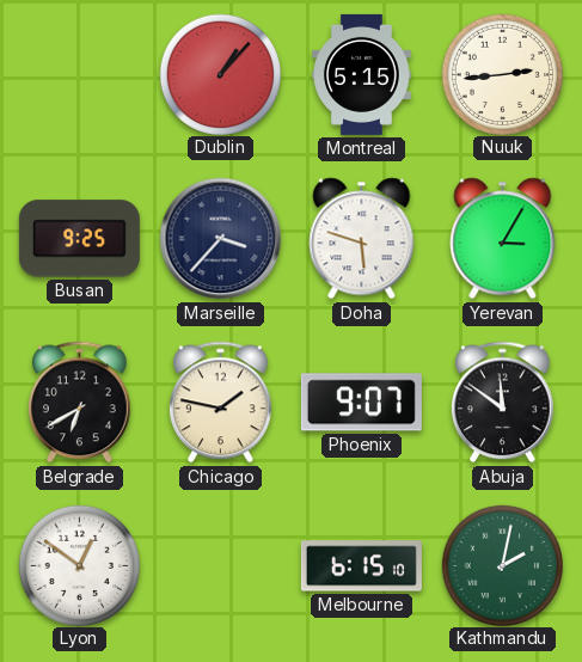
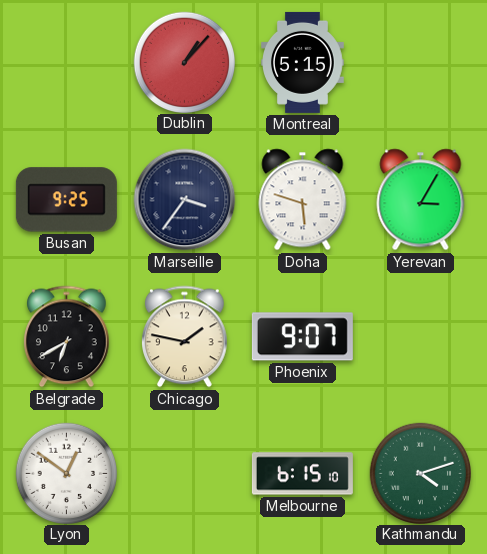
Nuuk: 2:44 -> none (502, 74)
Marseille: 3:37 -> 3:36 (185, 200)
Abuja: 11:51 -> none (503, 403)
Kathmandu: 2:02 -> 4:12 (420, 473)
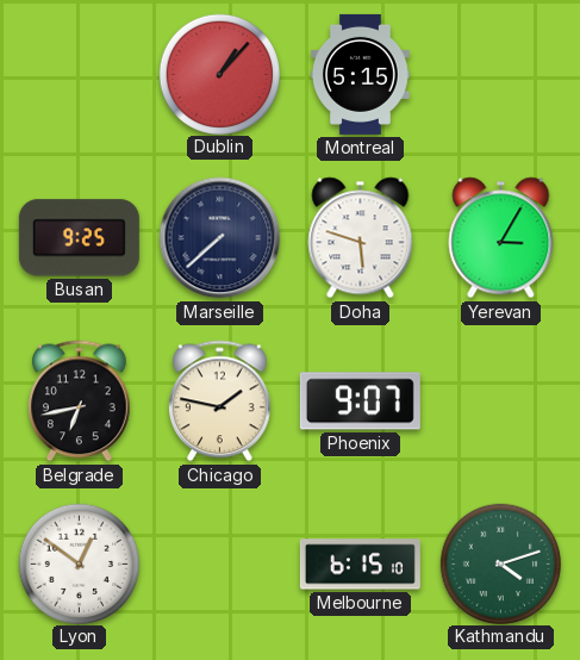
Marseille: 3:36 -> 7:38 (220, 238)
Belgrade: 6:40 -> 6:43 (80, 401)
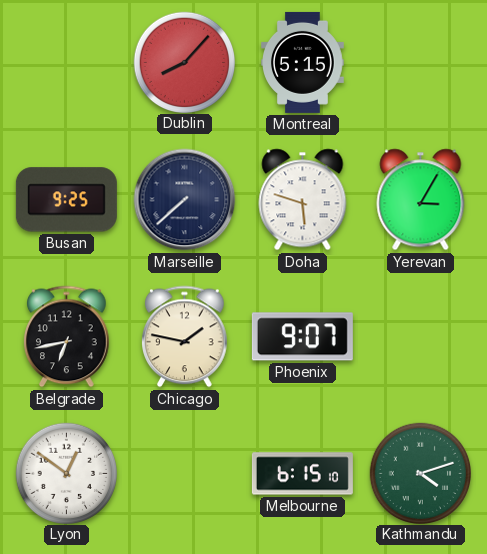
Dublin: 1:07 -> 8:07 (184, 62)
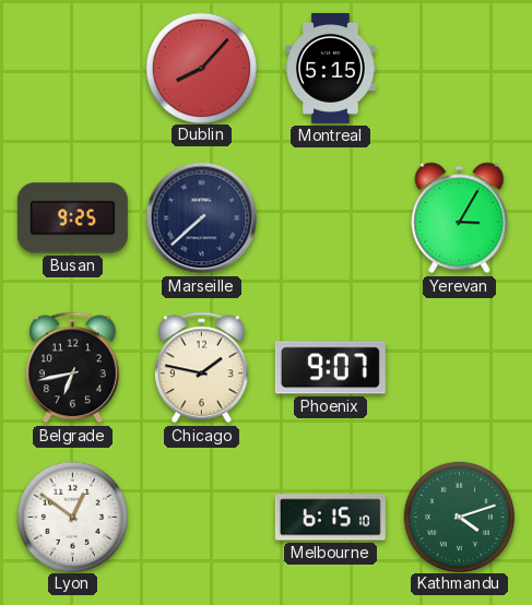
Doha: 5:48 -> none (303, 200)
